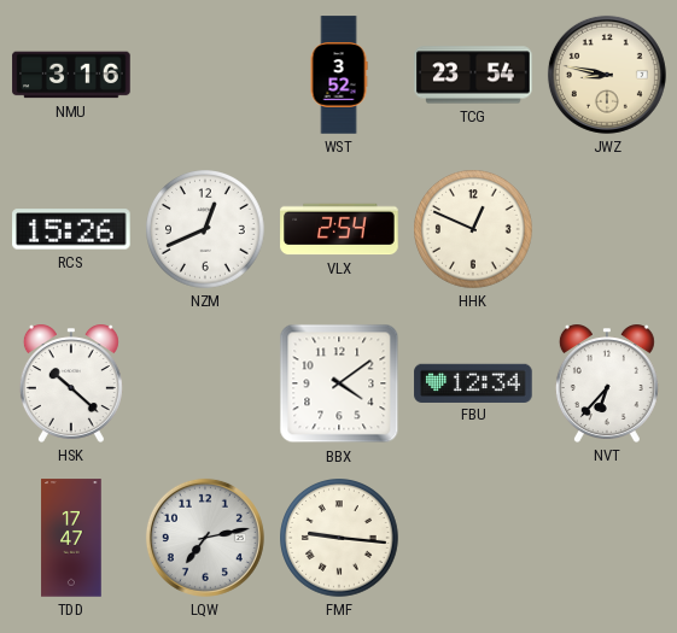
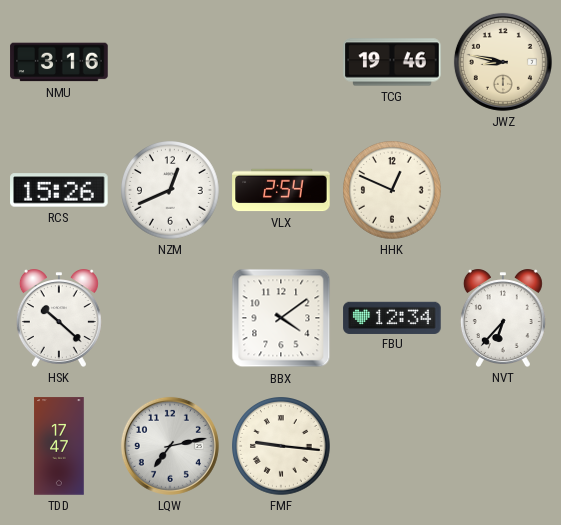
WST: 3:52 -> none (339, 75)
TCG: 23:54 -> 19:46 (392, 62)
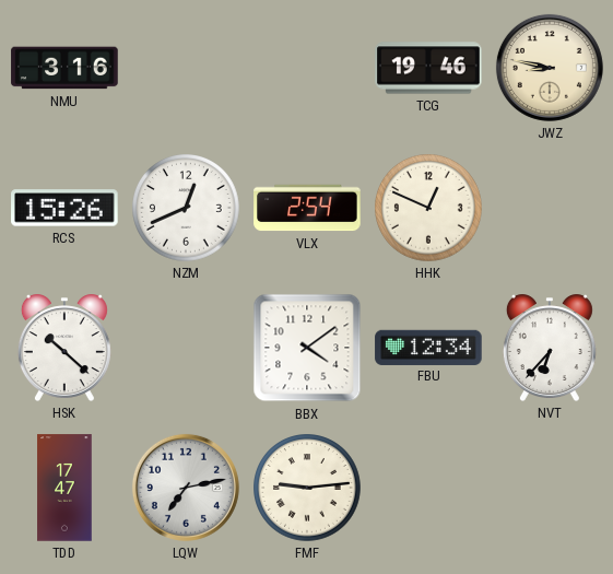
FMF: 9:16 -> 9:14 (308, 489)
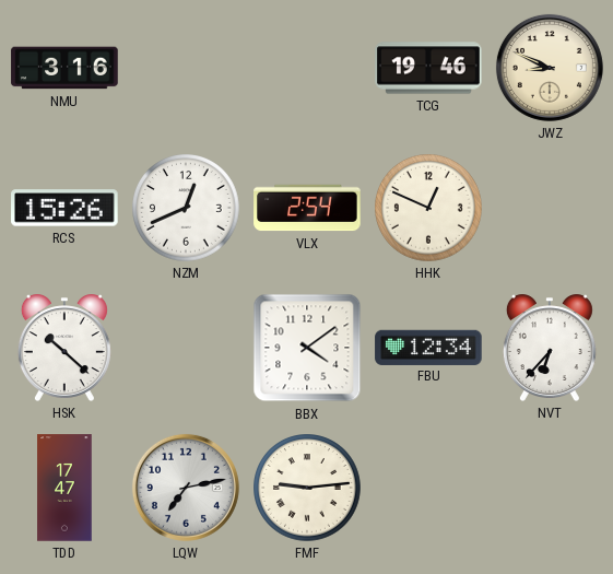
JWZ: 8:47 -> 8:49 (550, 68)
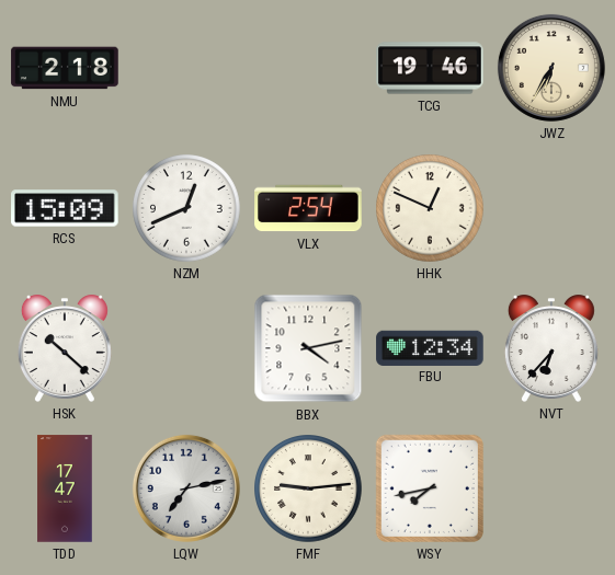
NMU: 3:16 -> 2:18 (65, 68)
JWZ: 8:49 -> 6:35 (551, 68)
RCS: 15:26 -> 15:09 (65, 208)
BBX: 4:09 -> 4:13 (308, 348)
WSY: none -> 7:43 (430, 488)
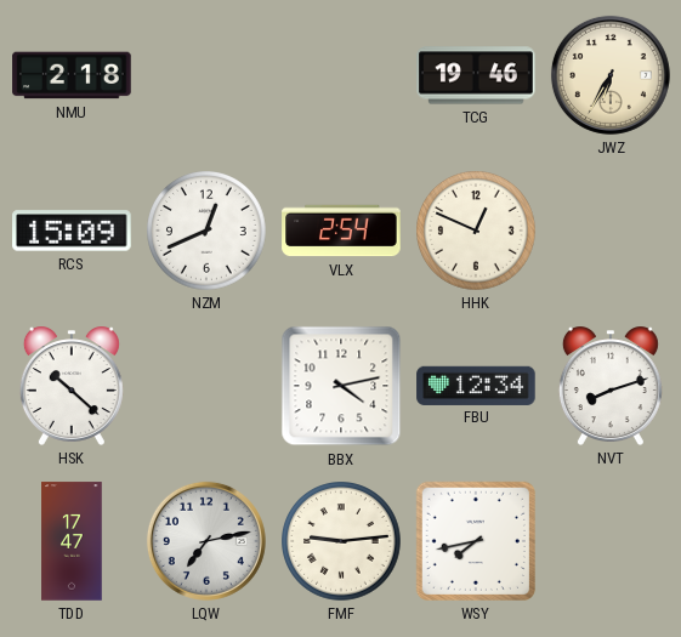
NVT: 6:37 -> 8:12 (611, 386)
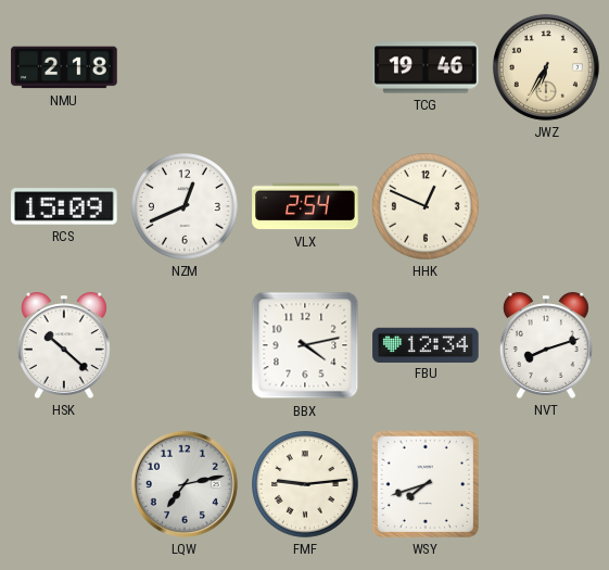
TDD: 17:47 -> none (72, 541)
WSY: 7:43 -> 7:42 (426, 484)
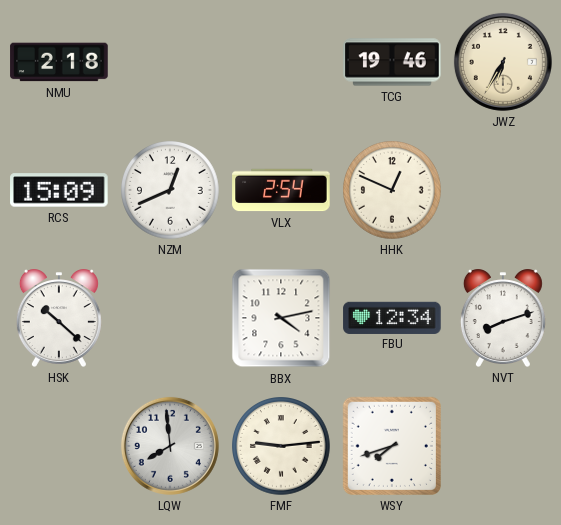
LQW: 7:13 -> 7:59 (170, 446)
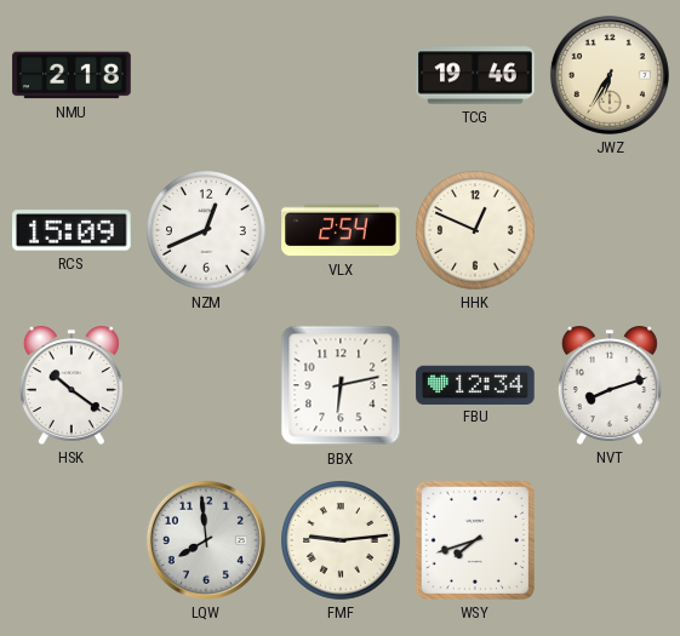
HSK: 10:22 -> 10:21 (72, 385)
BBX: 4:13 -> 6:13 (341, 385)
